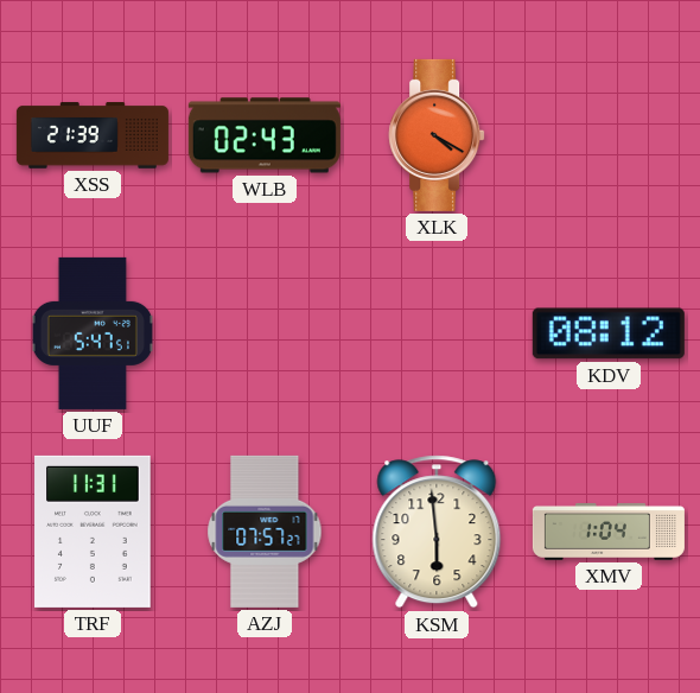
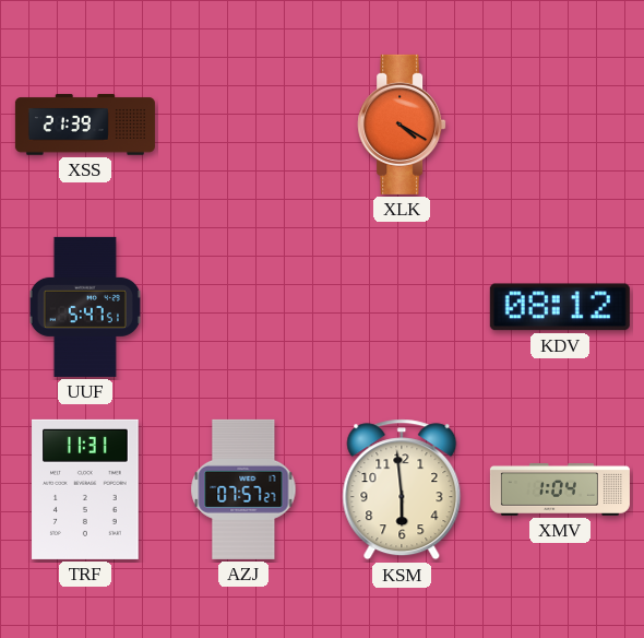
WLB: 02:43 -> none (265, 135)
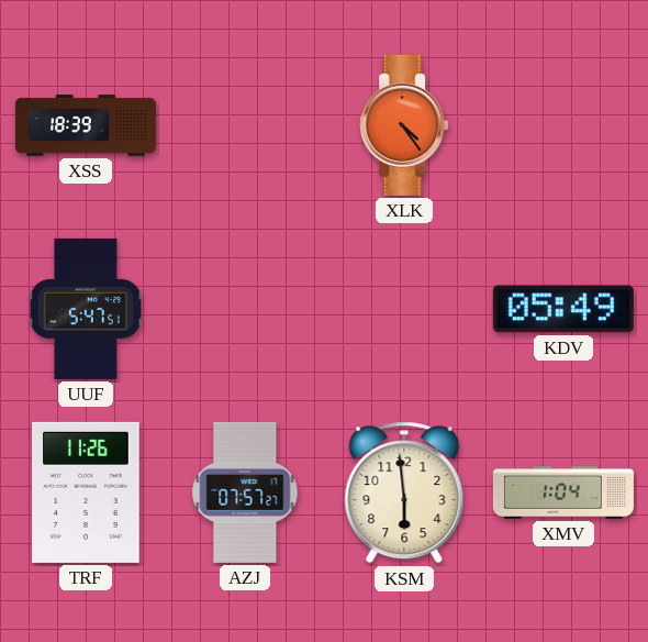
XSS: 21:39 -> 18:39 (86, 125)
XLK: 4:20 -> 4:24 (404, 125)
KDV: 08:12 -> 05:49 (563, 309)
TRF: 11:31 -> 11:26 (86, 492)
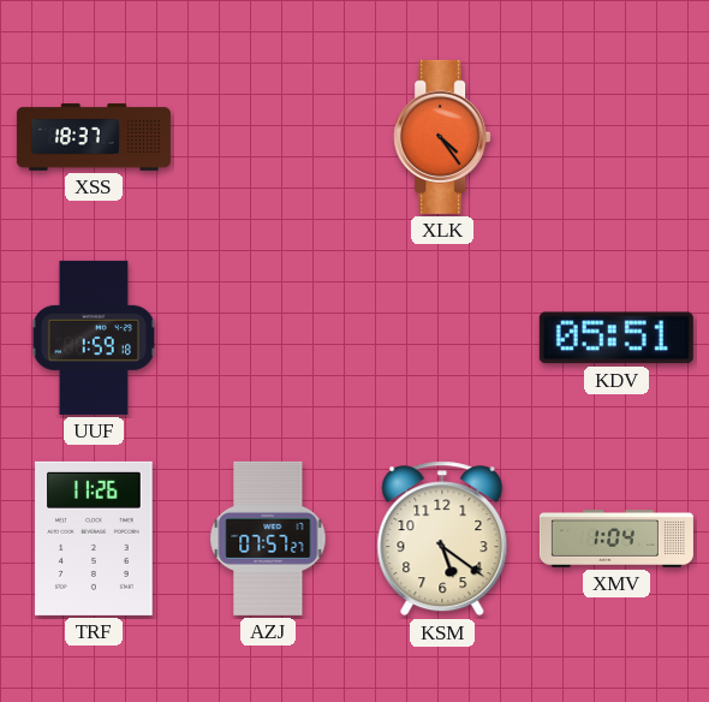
XSS: 18:39 -> 18:37 (94, 137)
UUF: 5:47 -> 1:59 (94, 338)
KDV: 05:49 -> 05:51 (616, 338)
KSM: 5:59 -> 5:21 (442, 539)
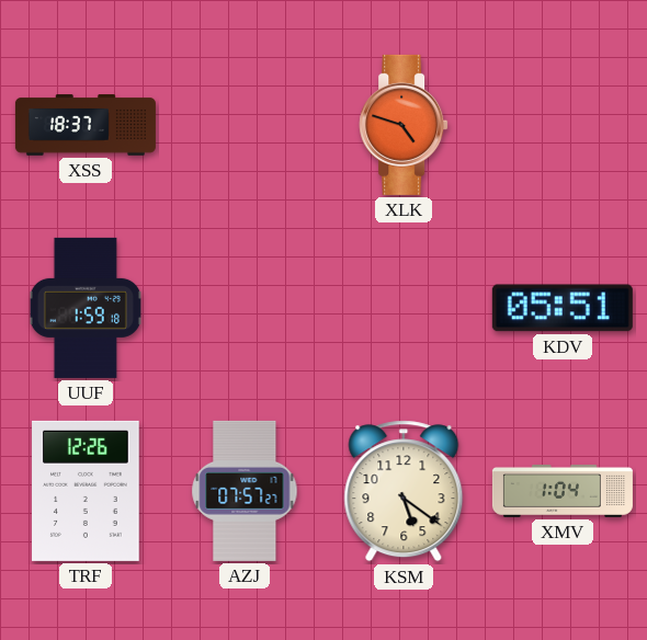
XLK: 4:24 -> 4:48 (404, 125)
TRF: 11:26 -> 12:26 (86, 491)
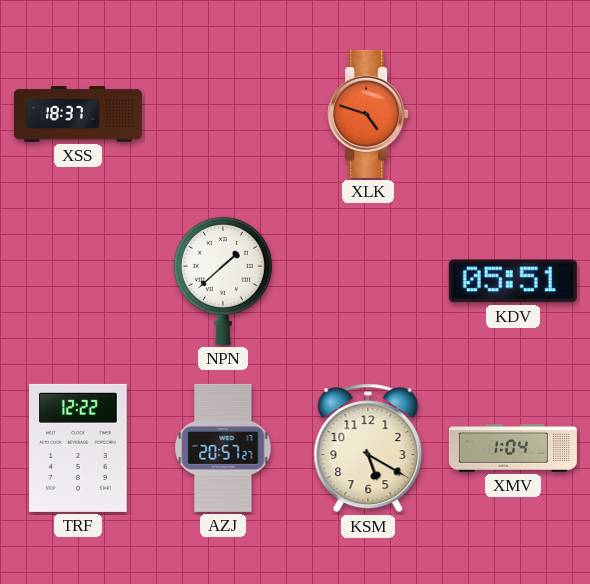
UUF: 1:59 -> none (86, 308)
NPN: none -> 1:38 (223, 280)
TRF: 12:26 -> 12:22 (78, 448)
AZJ: 07:57 -> 20:57 (223, 448)
KSM: 5:21 -> 5:20 (368, 448)
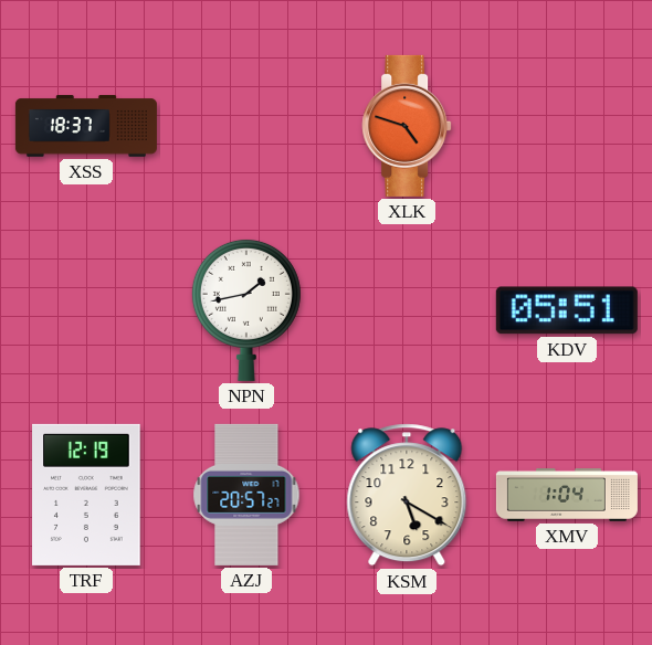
NPN: 1:38 -> 1:43 (246, 309)
TRF: 12:22 -> 12:19 (86, 495)
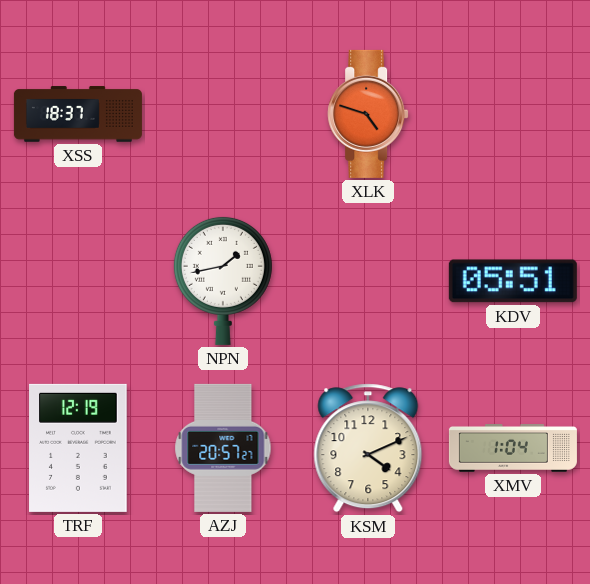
KSM: 5:20 -> 4:11 (368, 448)
